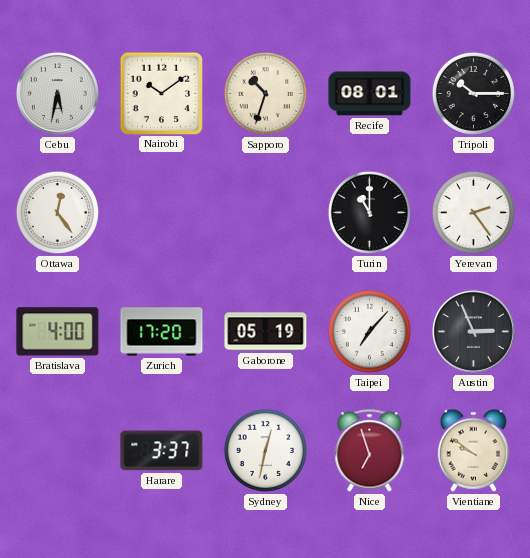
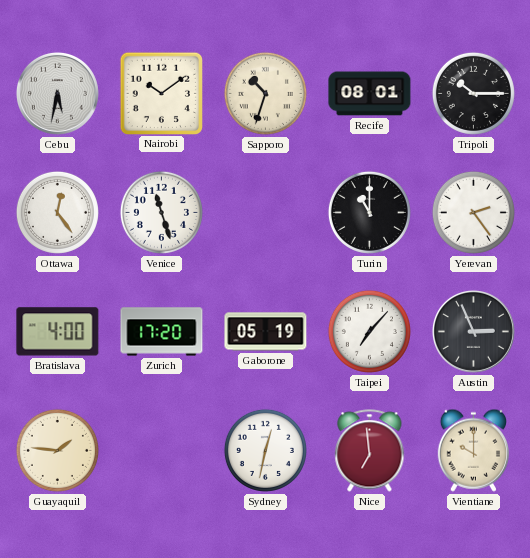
Venice: none -> 11:27 (161, 212)
Guayaquil: none -> 1:46 (57, 450)
Harare: 3:37 -> none (162, 451)
Nice: 6:57 -> 6:59 (370, 451)
Vientiane: 9:51 -> 10:00 (473, 450)
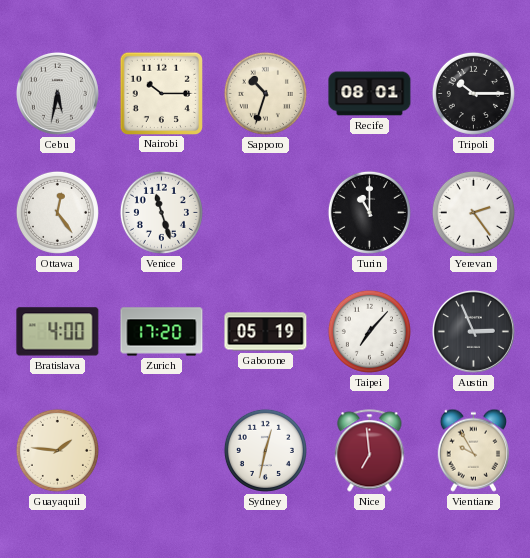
Nairobi: 10:09 -> 10:15 (161, 93)
Vientiane: 10:00 -> 9:55 (473, 450)
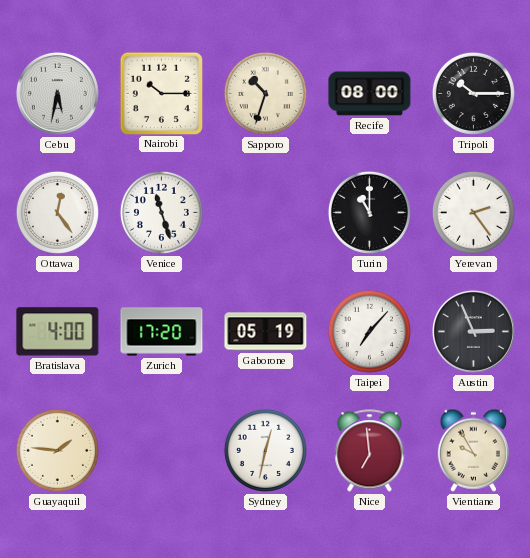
Recife: 08:01 -> 08:00 (370, 94)
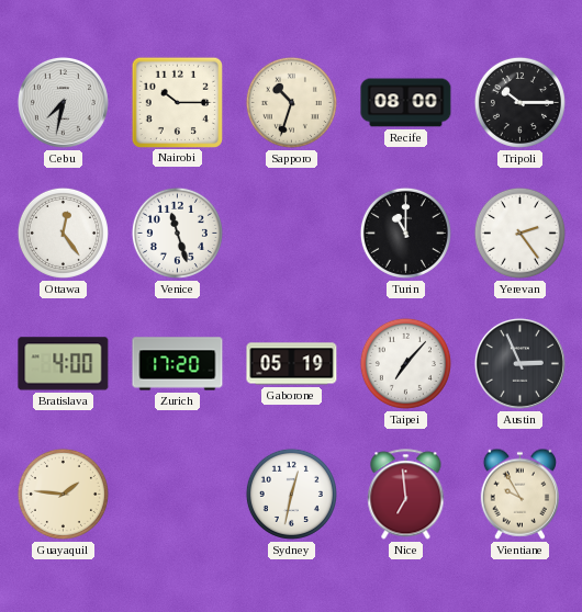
Cebu: 5:32 -> 7:32 (63, 102)
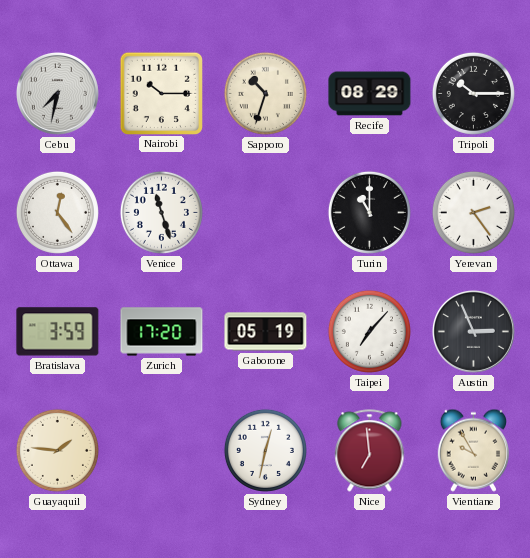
Recife: 08:00 -> 08:29 (370, 94)
Bratislava: 4:00 -> 3:59 (58, 332)
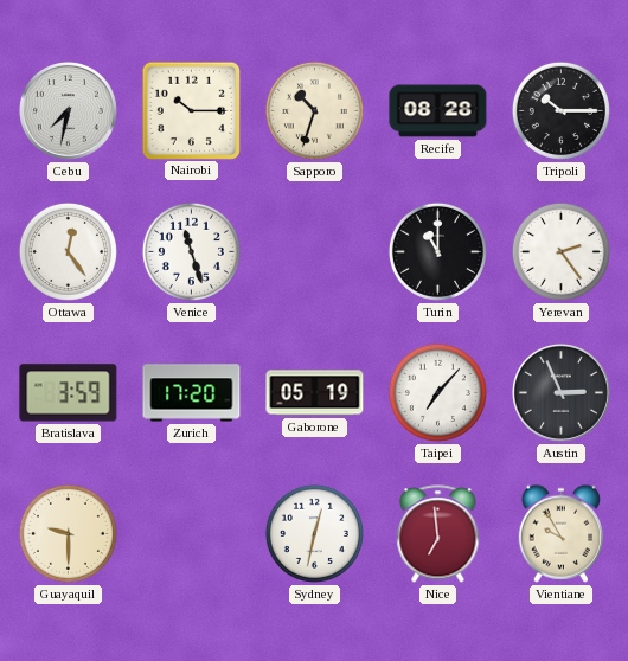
Recife: 08:29 -> 08:28 (438, 111)
Guayaquil: 1:46 -> 9:30 (68, 533)
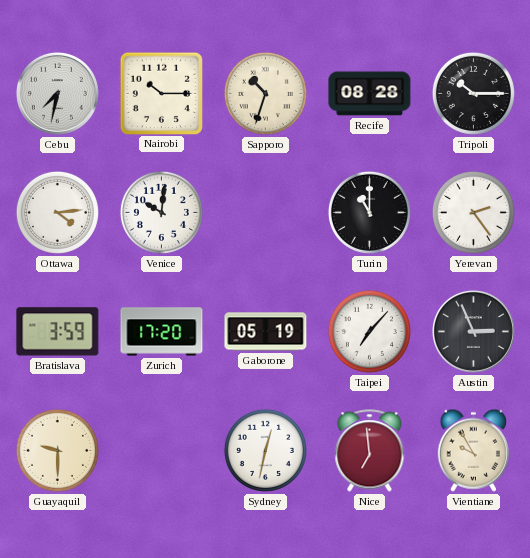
Ottawa: 12:24 -> 4:14 (57, 212)
Venice: 11:27 -> 10:01 (161, 212)
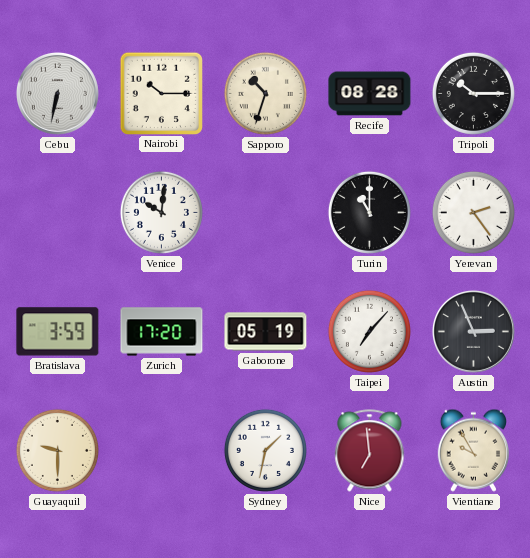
Cebu: 7:32 -> 6:32 (57, 93)
Ottawa: 4:14 -> none (57, 212)
Sydney: 12:32 -> 1:32 (265, 450)
